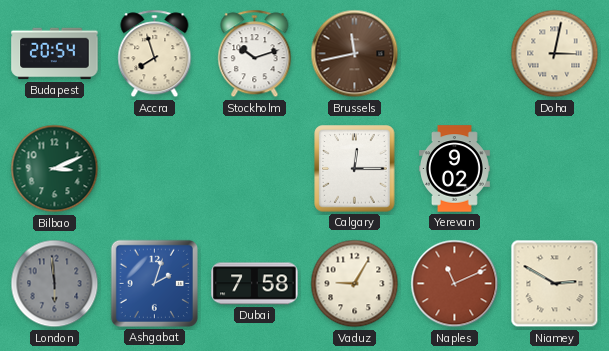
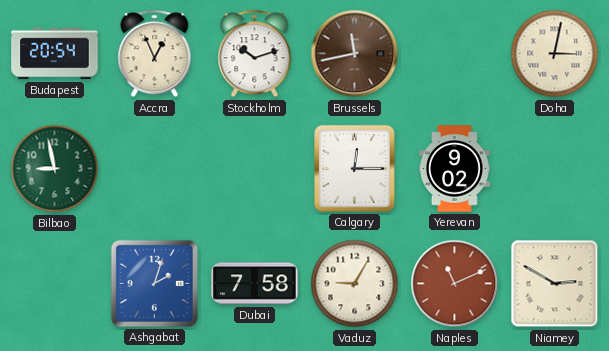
Accra: 7:57 -> 12:56 (155, 54)
Bilbao: 3:11 -> 8:58 (55, 169)
London: 5:59 -> none (55, 284)
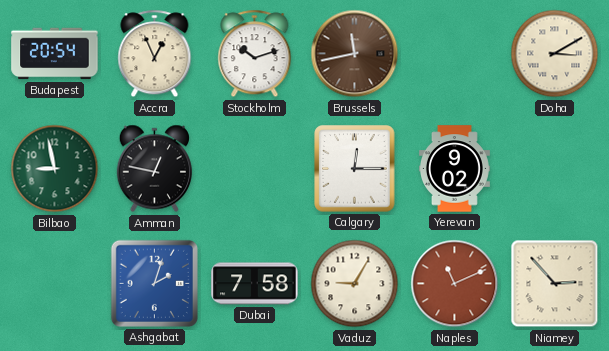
Doha: 3:02 -> 3:10 (555, 54)
Amman: none -> 12:47 (154, 169)
Niamey: 2:50 -> 2:53 (555, 284)
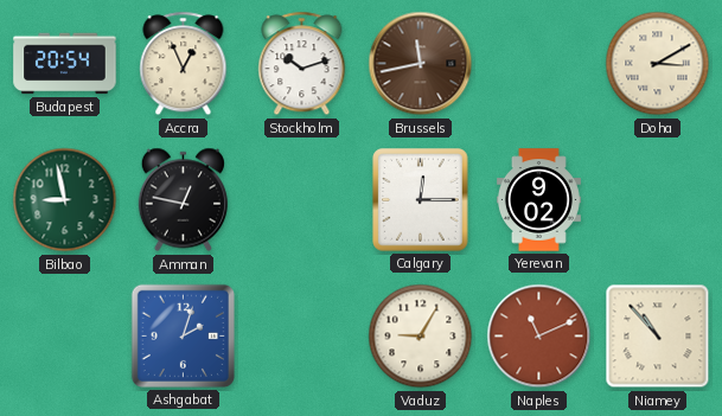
Dubai: 7:58 -> none (255, 284)
Niamey: 2:53 -> 10:53 (658, 337)
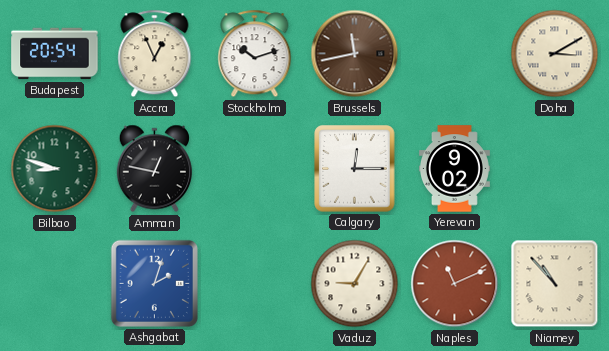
Bilbao: 8:58 -> 8:48 (55, 169)
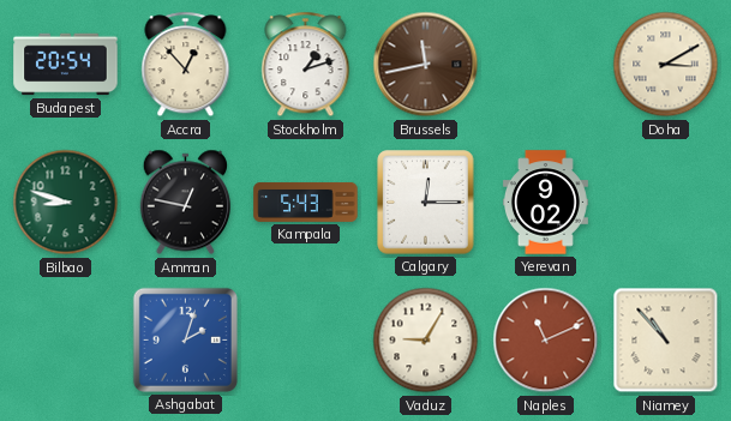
Accra: 12:56 -> 12:53 (186, 65)
Stockholm: 10:12 -> 1:12 (306, 65)
Kampala: none -> 5:43 (306, 202)
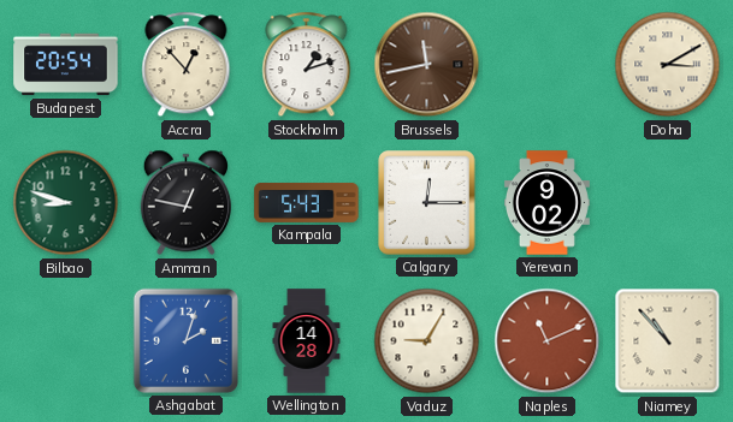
Wellington: none -> 14:28 (307, 341)
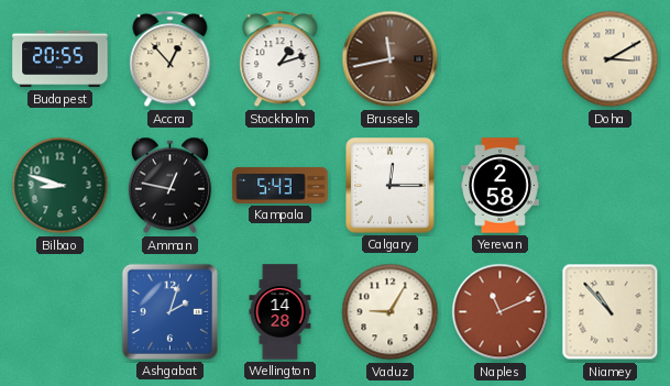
Budapest: 20:54 -> 20:55 (61, 59)
Yerevan: 9:02 -> 2:58 (499, 186)
